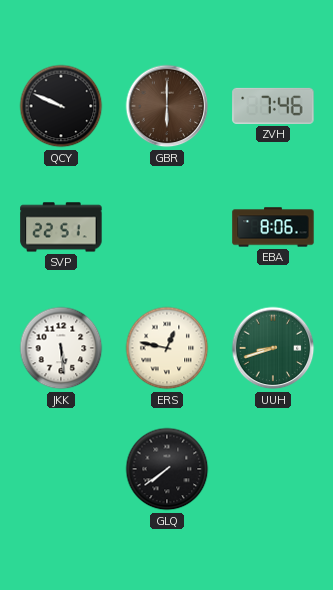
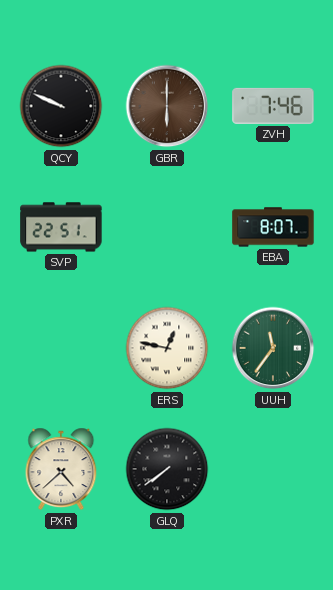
EBA: 8:06 -> 8:07 (273, 227)
JKK: 5:29 -> none (61, 348)
UUH: 8:42 -> 11:36 (273, 348)
PXR: none -> 4:38 (61, 469)
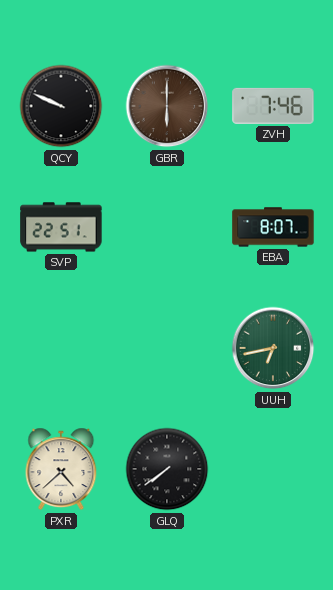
ERS: 12:47 -> none (167, 348)
UUH: 11:36 -> 6:43 (273, 348)
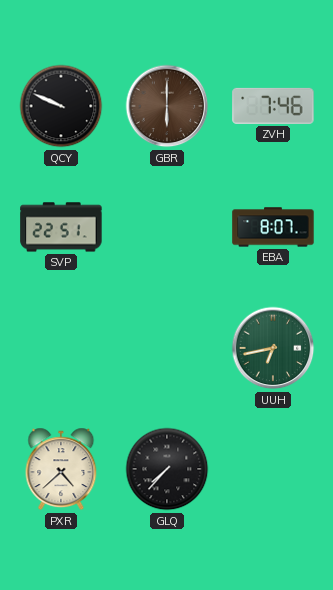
GLQ: 7:39 -> 7:37 (167, 469)
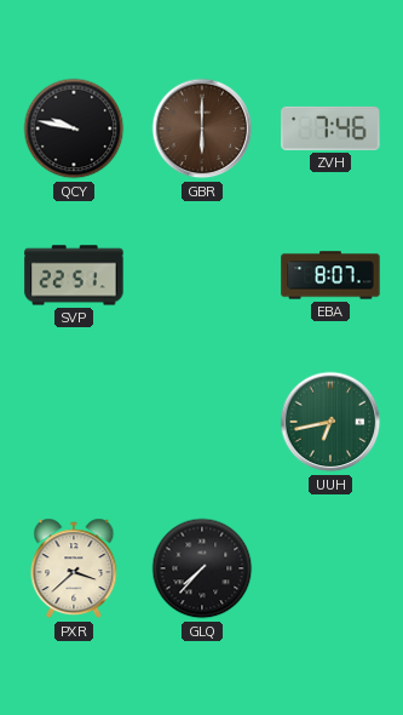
QCY: 9:49 -> 9:47 (74, 128)
PXR: 4:38 -> 3:38 (74, 568)
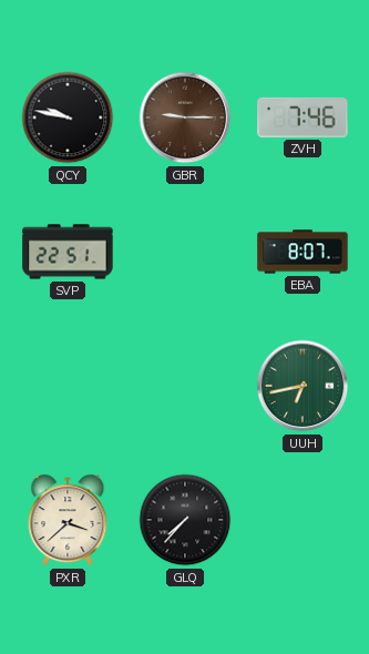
GBR: 6:00 -> 9:15 (185, 117)
